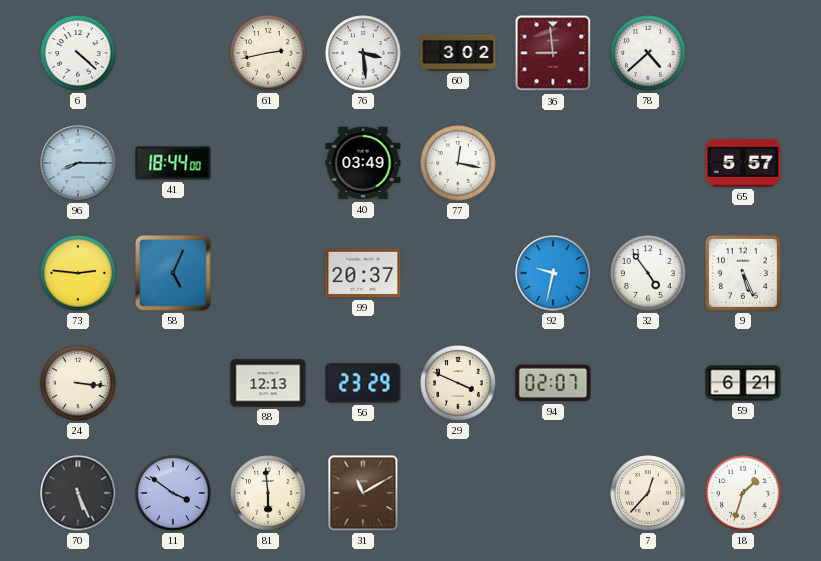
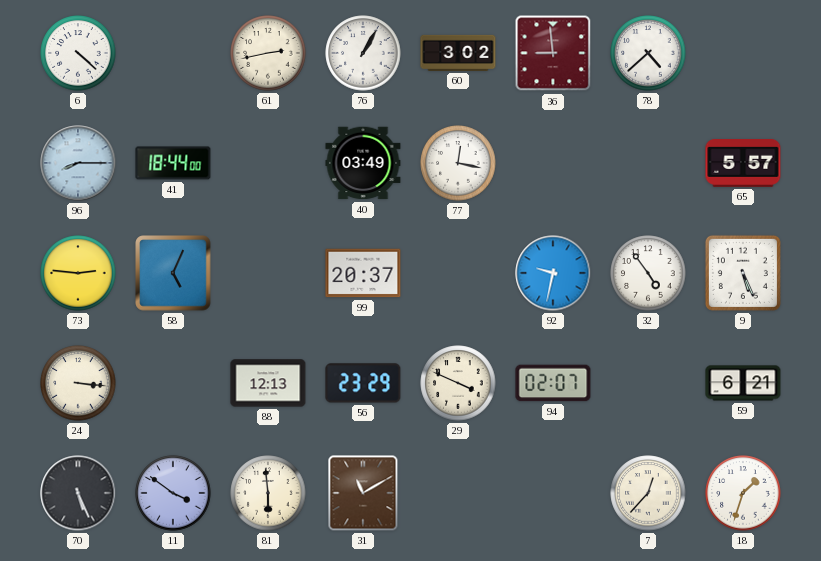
76: 3:29 -> 1:05 (363, 53)
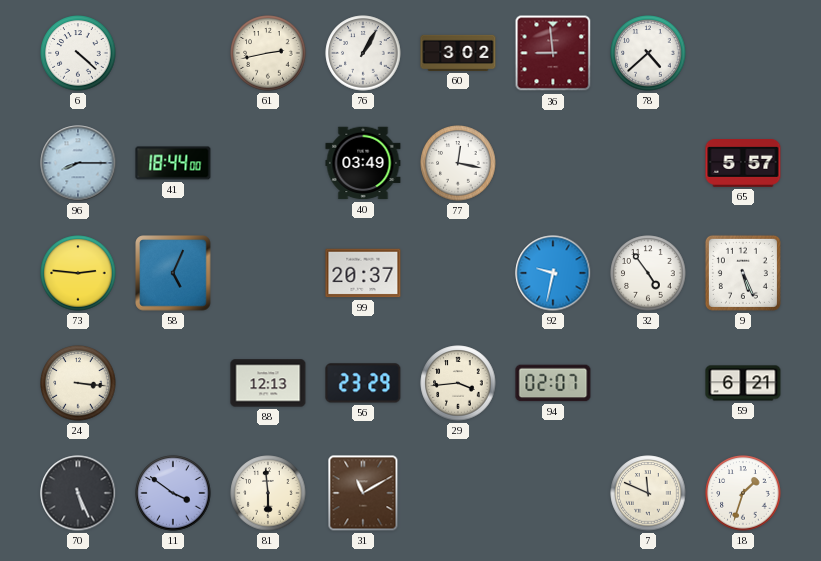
29: 3:49 -> 3:44 (458, 383)
7: 12:37 -> 11:49 (648, 493)
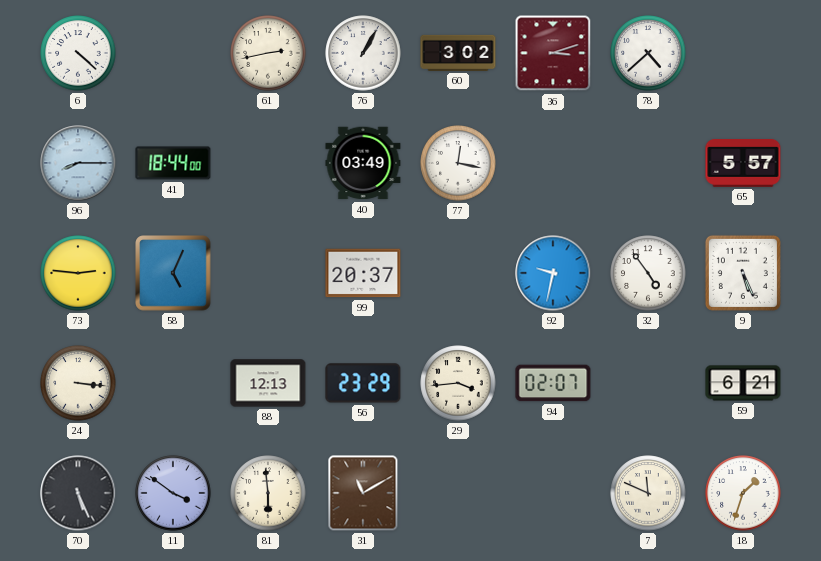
36: 8:59 -> 3:12 (553, 53)
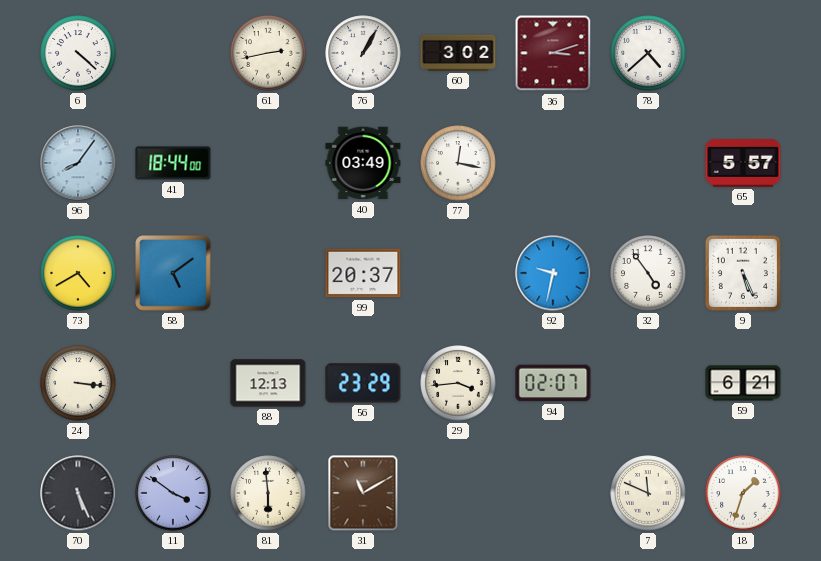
96: 8:15 -> 8:06 (78, 163)
73: 2:46 -> 4:40 (78, 273)
58: 5:04 -> 5:09 (173, 273)
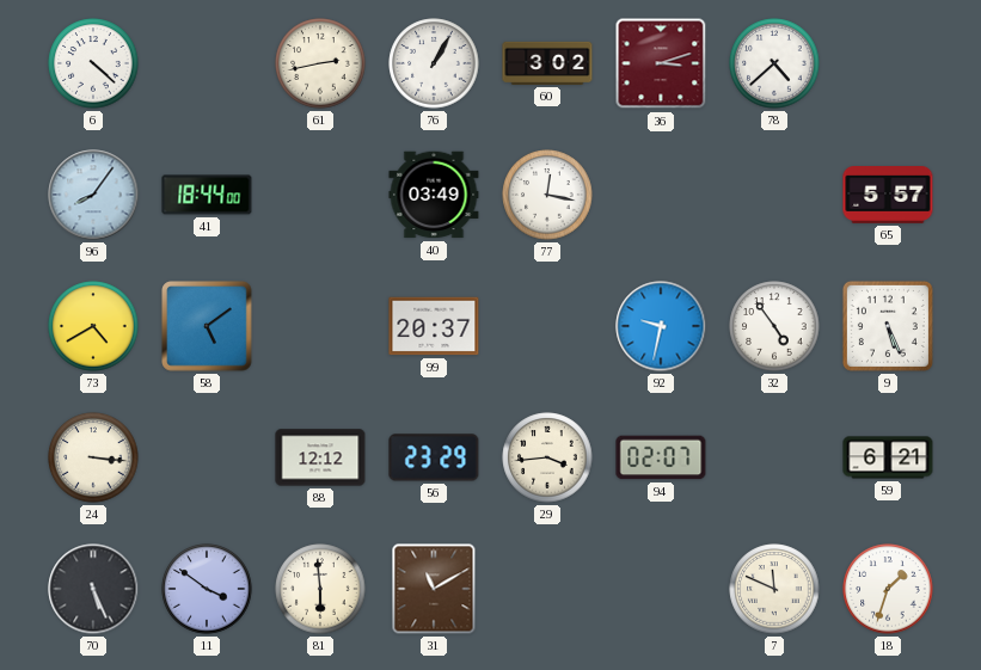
88: 12:13 -> 12:12 (320, 457)
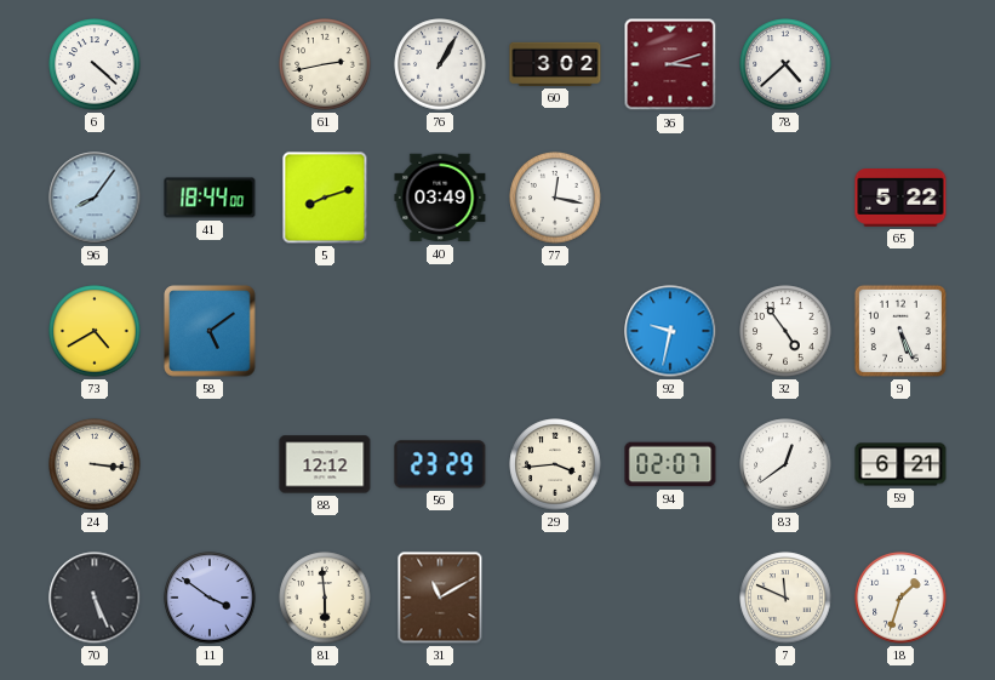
5: none -> 8:12 (325, 198)
65: 5:57 -> 5:22 (900, 199)
99: 20:37 -> none (434, 326)
83: none -> 12:39 (785, 464)
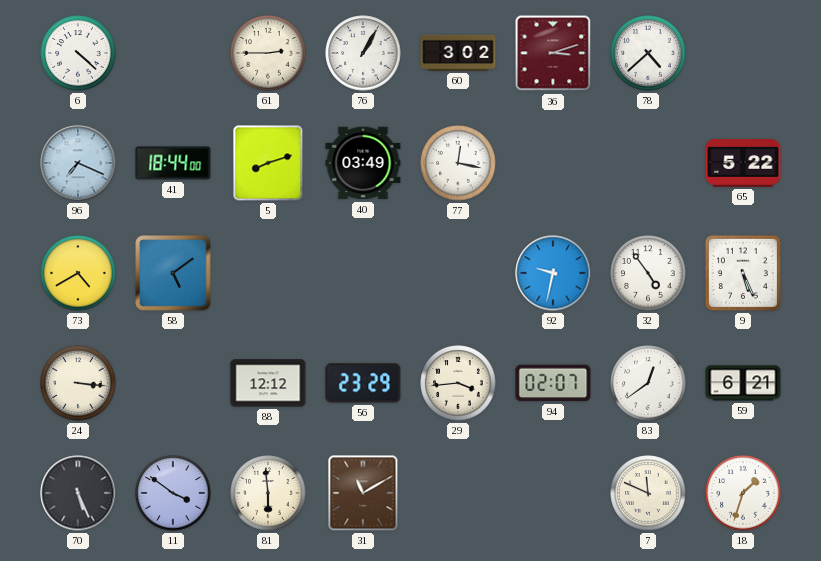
61: 2:43 -> 2:45 (268, 53)
96: 8:06 -> 7:19 (78, 163)
